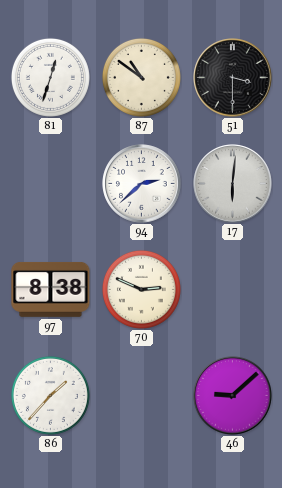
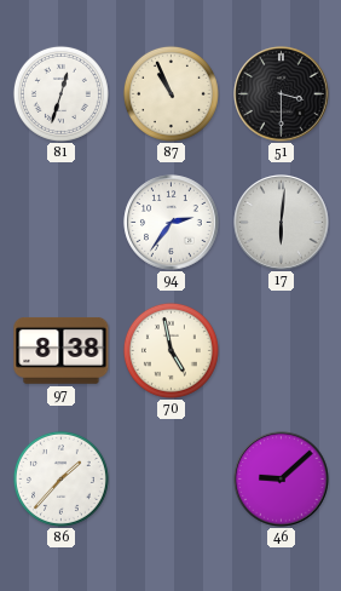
87: 10:51 -> 10:56 (170, 93)
94: 2:38 -> 2:36 (172, 223)
70: 2:49 -> 4:58 (170, 350)
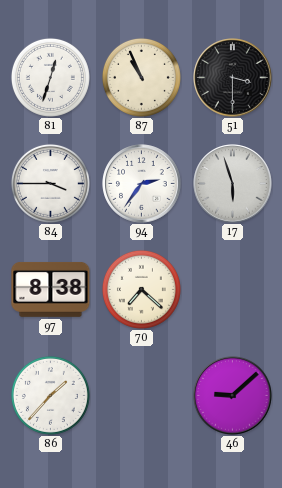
84: none -> 3:45 (50, 183)
17: 6:01 -> 5:57 (233, 184)
70: 4:58 -> 7:22 (141, 289)
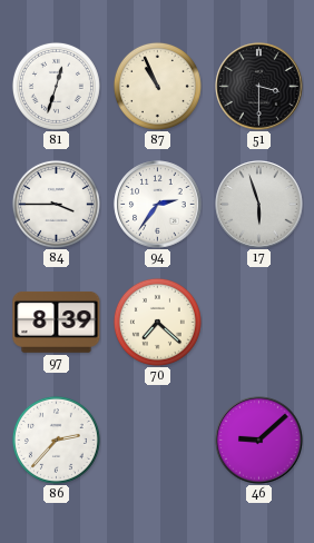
97: 8:38 -> 8:39 (57, 322)
86: 1:37 -> 2:37 (56, 440)
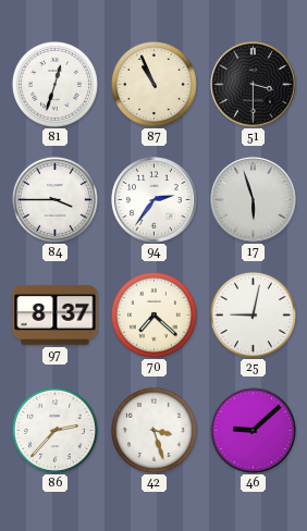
97: 8:39 -> 8:37 (56, 314)
25: none -> 9:02 (253, 314)
42: none -> 3:27 (153, 430)
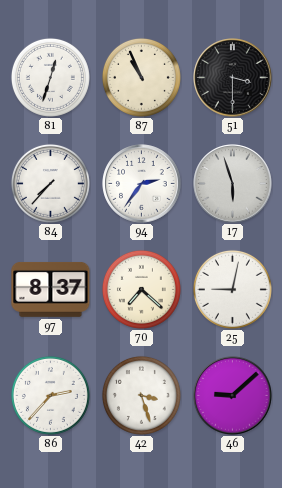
84: 3:45 -> 7:37 (50, 183)
